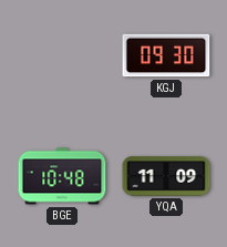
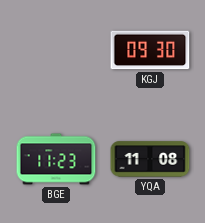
BGE: 10:48 -> 11:23 (56, 159)
YQA: 11:09 -> 11:08 (150, 159)
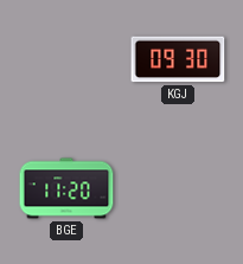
BGE: 11:23 -> 11:20 (66, 188)
YQA: 11:08 -> none (150, 159)
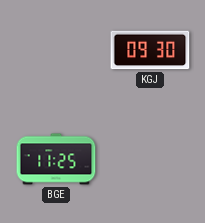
BGE: 11:20 -> 11:25 (56, 159)
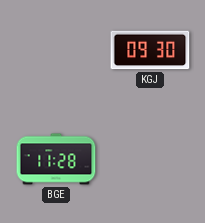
BGE: 11:25 -> 11:28 (56, 159)
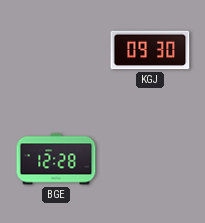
BGE: 11:28 -> 12:28 (56, 159)
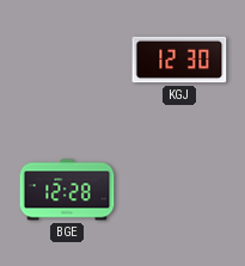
KGJ: 09:30 -> 12:30 (179, 60)
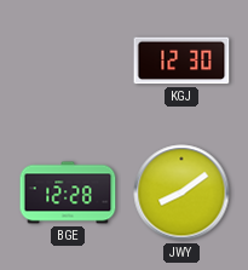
JWY: none -> 8:09 (181, 193)
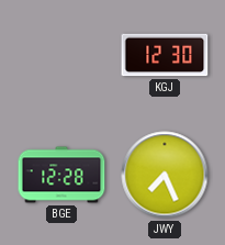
JWY: 8:09 -> 7:26 (165, 175)
